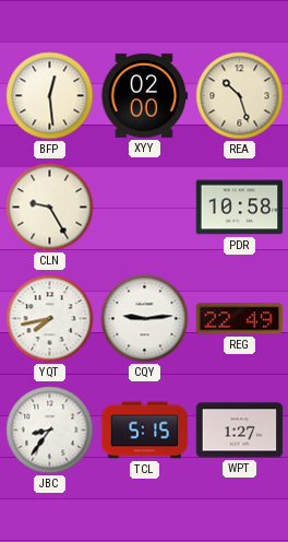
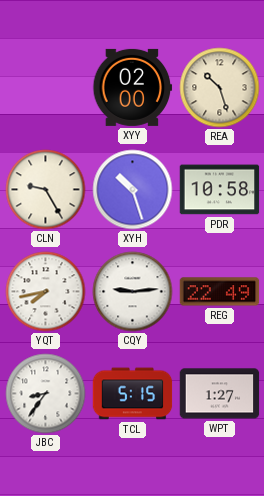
BFP: 12:29 -> none (50, 96)
XYH: none -> 10:27 (133, 190)
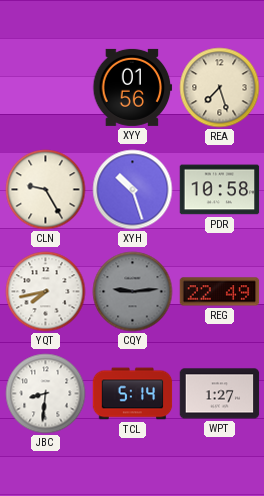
XYY: 02:00 -> 01:56 (133, 87)
REA: 10:27 -> 7:27 (220, 88)
CQY dial: white -> grey (133, 292)
JBC: 8:36 -> 8:31 (46, 394)
TCL: 5:15 -> 5:14 (133, 394)
